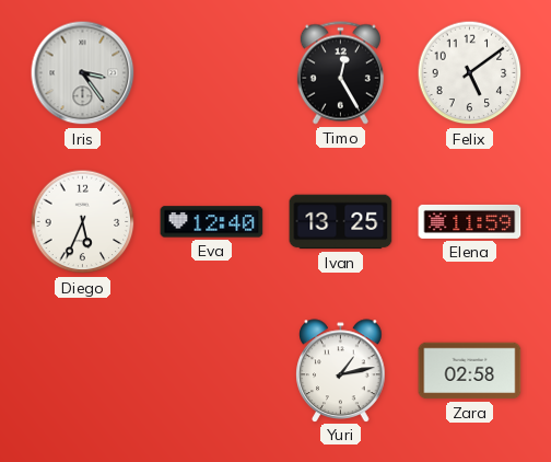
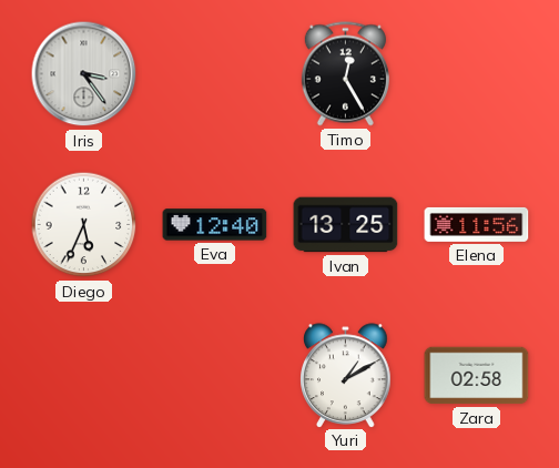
Felix: 5:09 -> none (470, 73)
Elena: 11:59 -> 11:56 (477, 224)
Yuri: 1:13 -> 1:10 (346, 375)
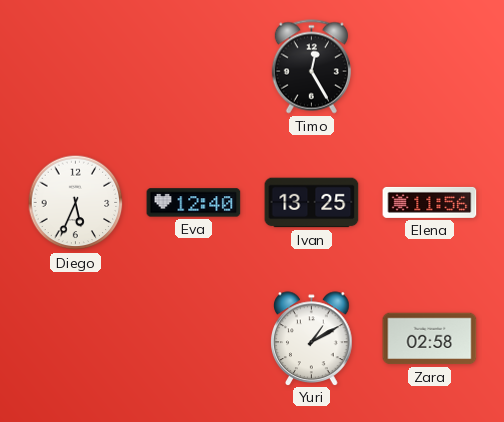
Iris: 3:24 -> none (84, 74)
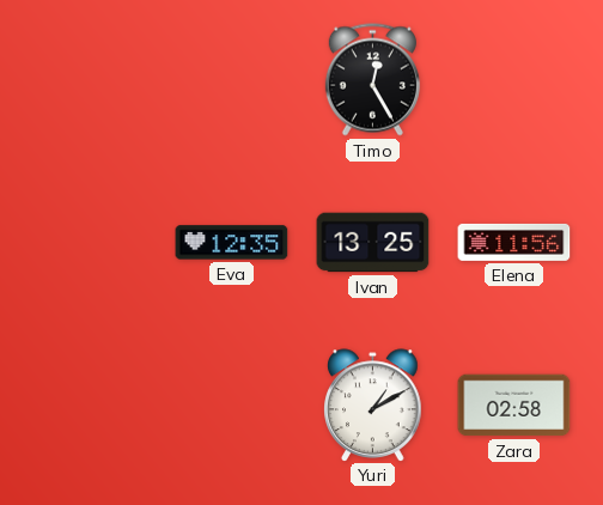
Diego: 5:34 -> none (76, 203)
Eva: 12:40 -> 12:35 (232, 243)
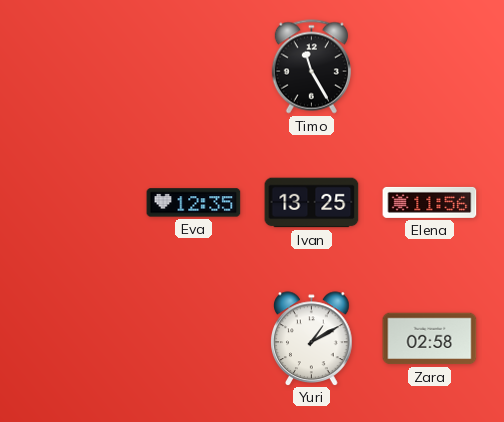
Timo: 12:25 -> 11:25 (311, 67)
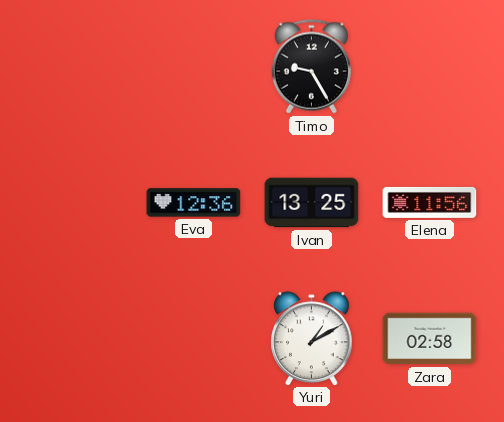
Timo: 11:25 -> 9:25 (311, 67)
Eva: 12:35 -> 12:36 (194, 203)
